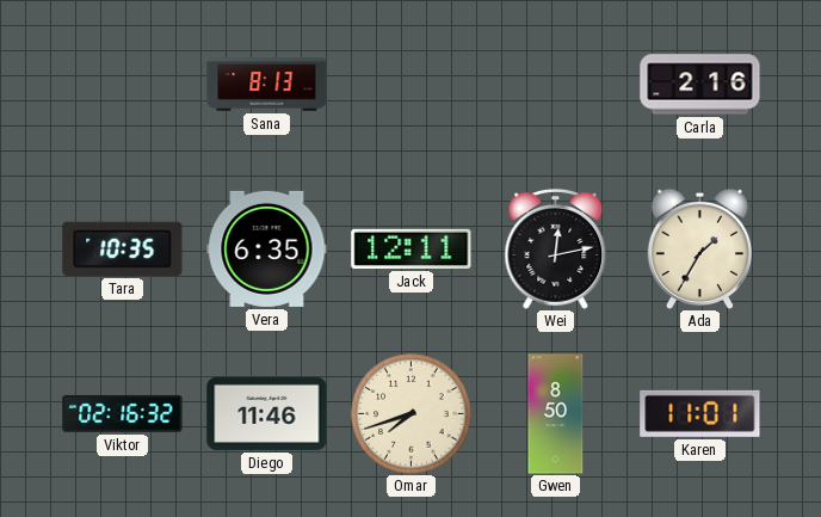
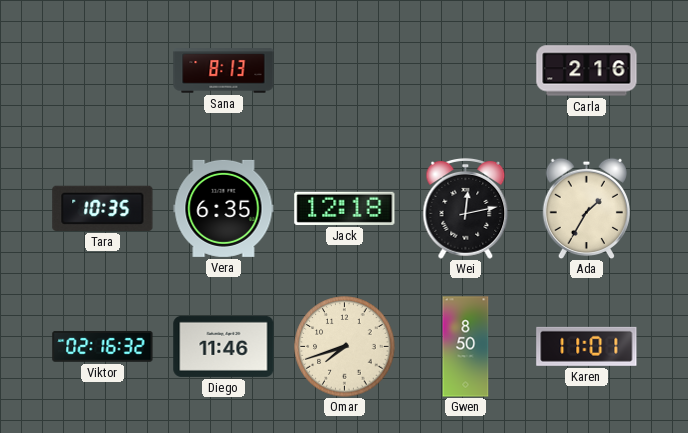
Jack: 12:11 -> 12:18 (345, 208)
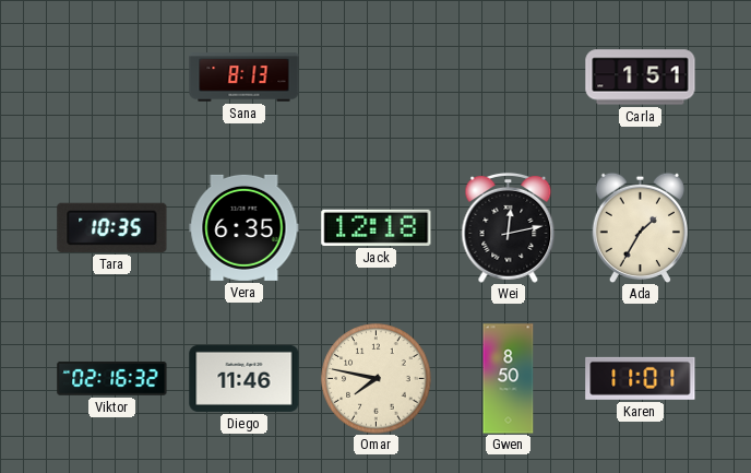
Carla: 2:16 -> 1:51 (641, 78)
Omar: 7:42 -> 7:47 (377, 379)
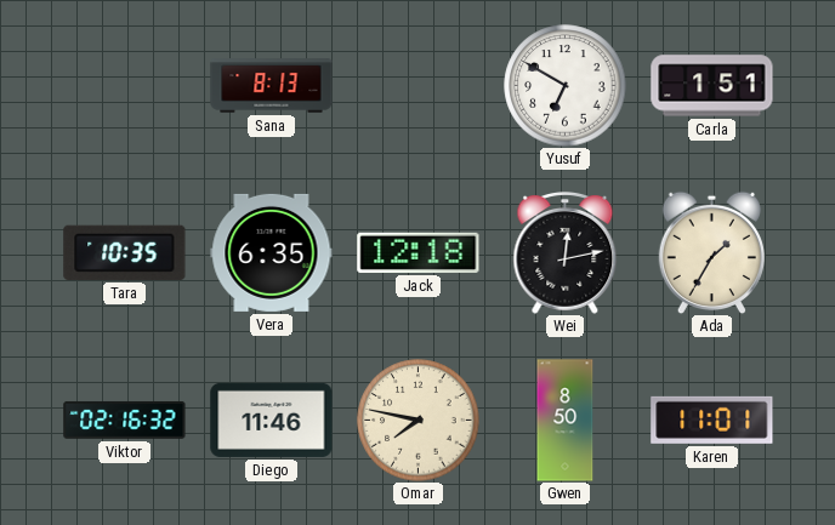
Yusuf: none -> 6:50 (566, 86)
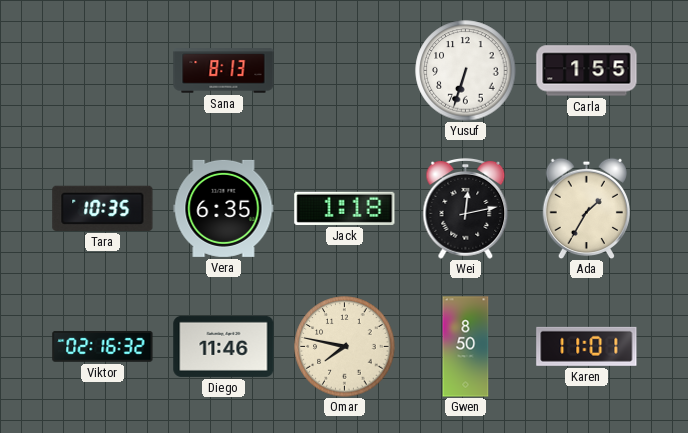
Yusuf: 6:50 -> 6:33 (466, 71)
Carla: 1:51 -> 1:55 (587, 71)
Jack: 12:18 -> 1:18 (345, 208)
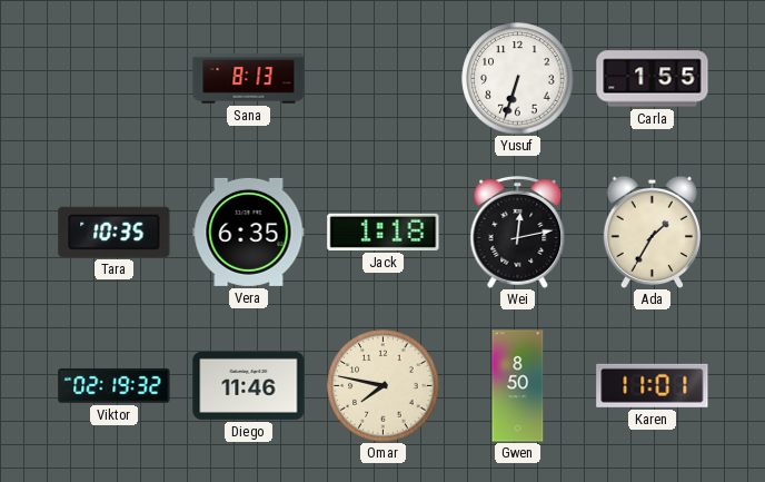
Viktor: 02:16 -> 02:19 (115, 385)
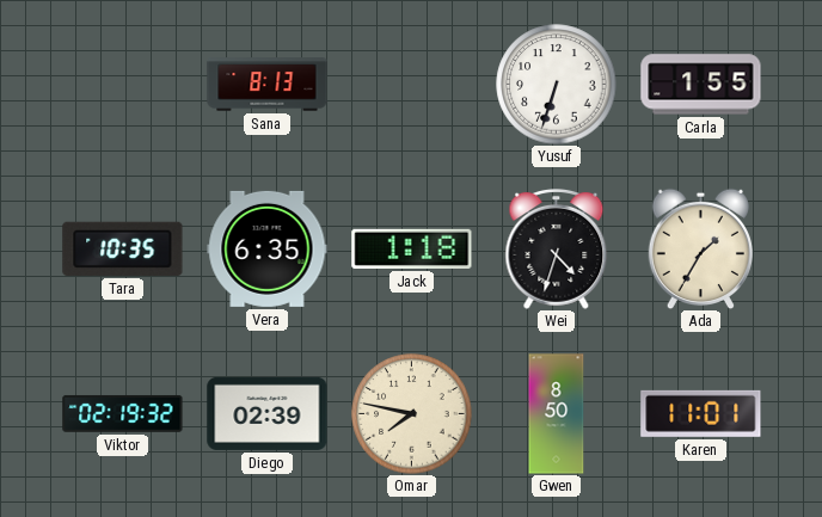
Wei: 12:13 -> 4:33 (557, 248)
Diego: 11:46 -> 02:39 (268, 413)
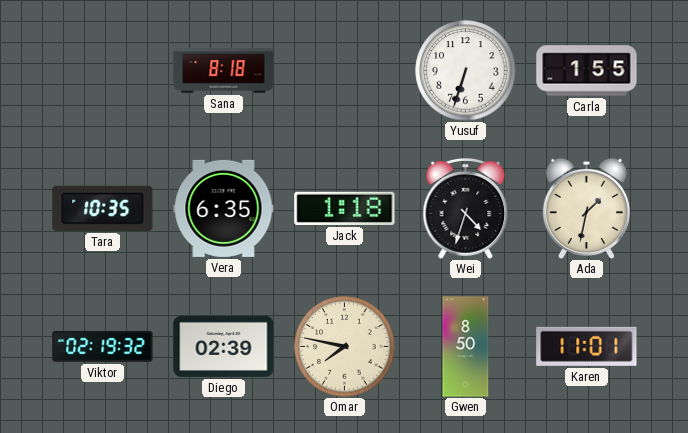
Sana: 8:13 -> 8:18 (224, 71)
Ada: 1:35 -> 1:32 (586, 208)
